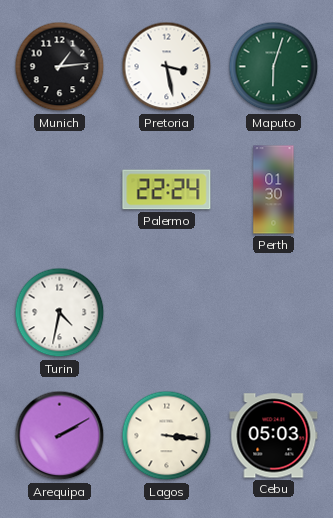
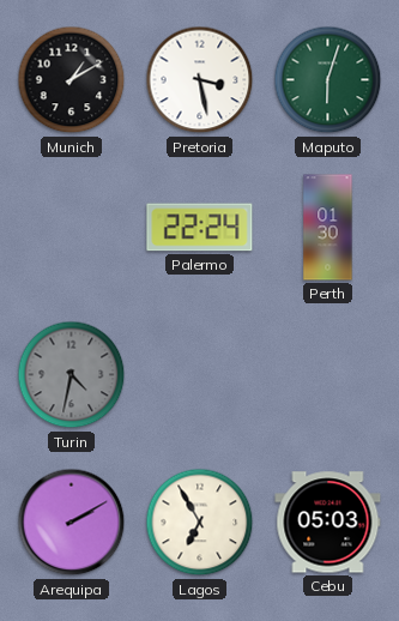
Munich: 1:14 -> 1:10 (72, 80)
Turin dial: white -> grey (72, 375)
Lagos: 3:16 -> 6:55 (200, 523)
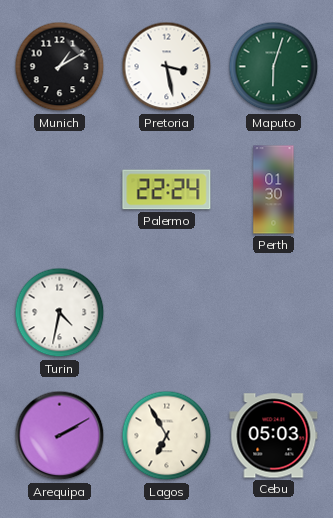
Turin dial: grey -> white (60, 313)
